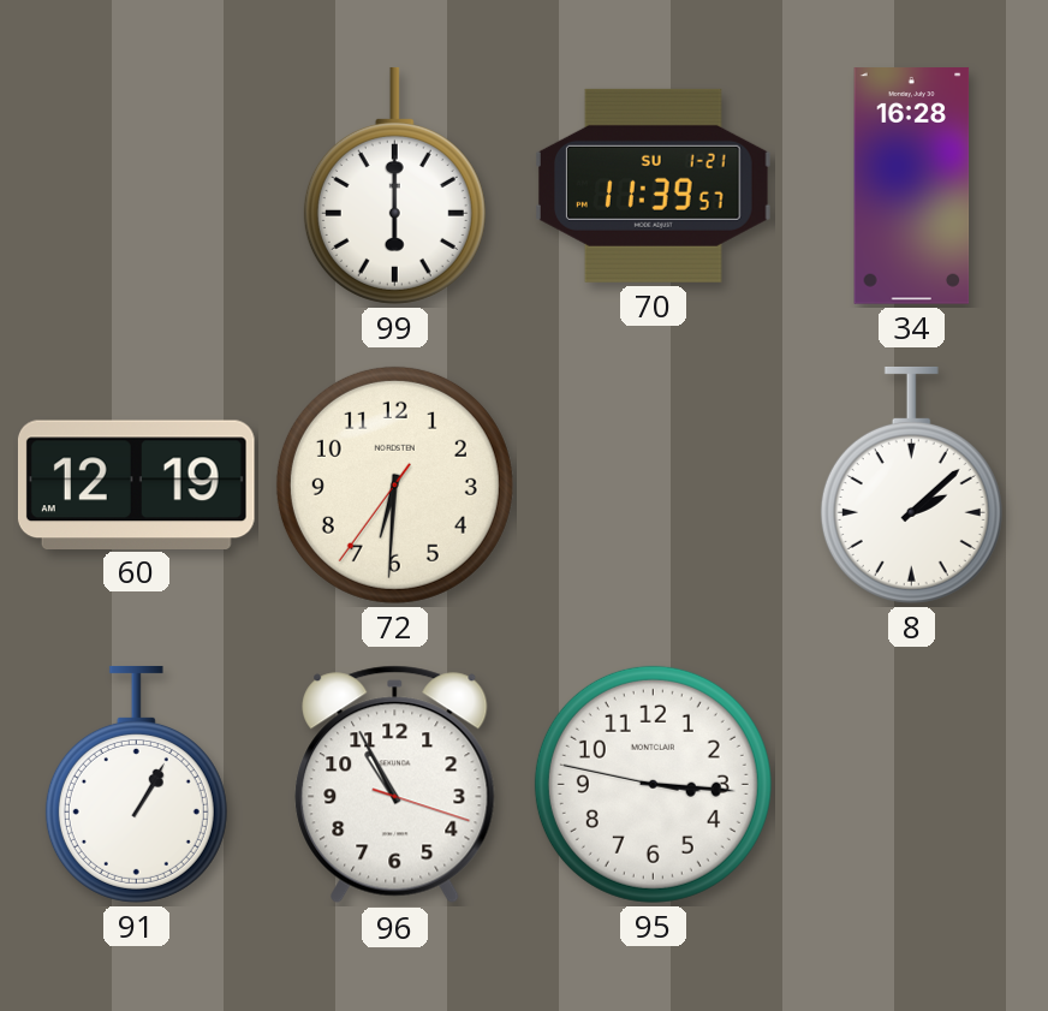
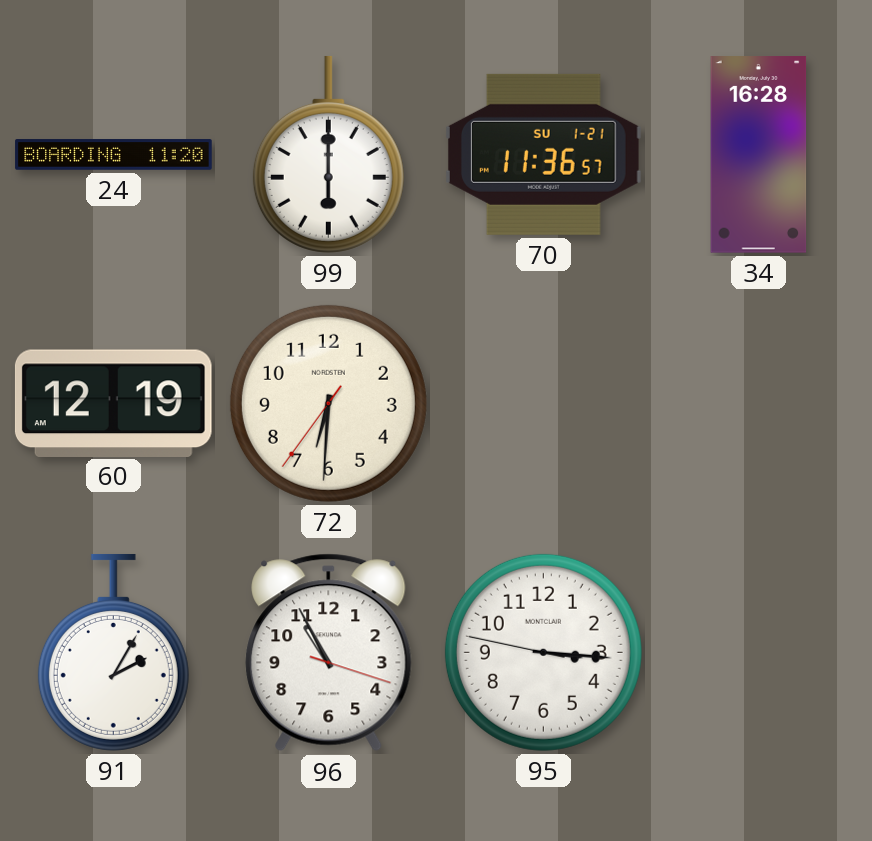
24: none -> 11:20 (114, 155)
70: 11:39 -> 11:36 (543, 154)
8: 2:08 -> none (911, 484)
91: 1:05 -> 2:05 (113, 652)
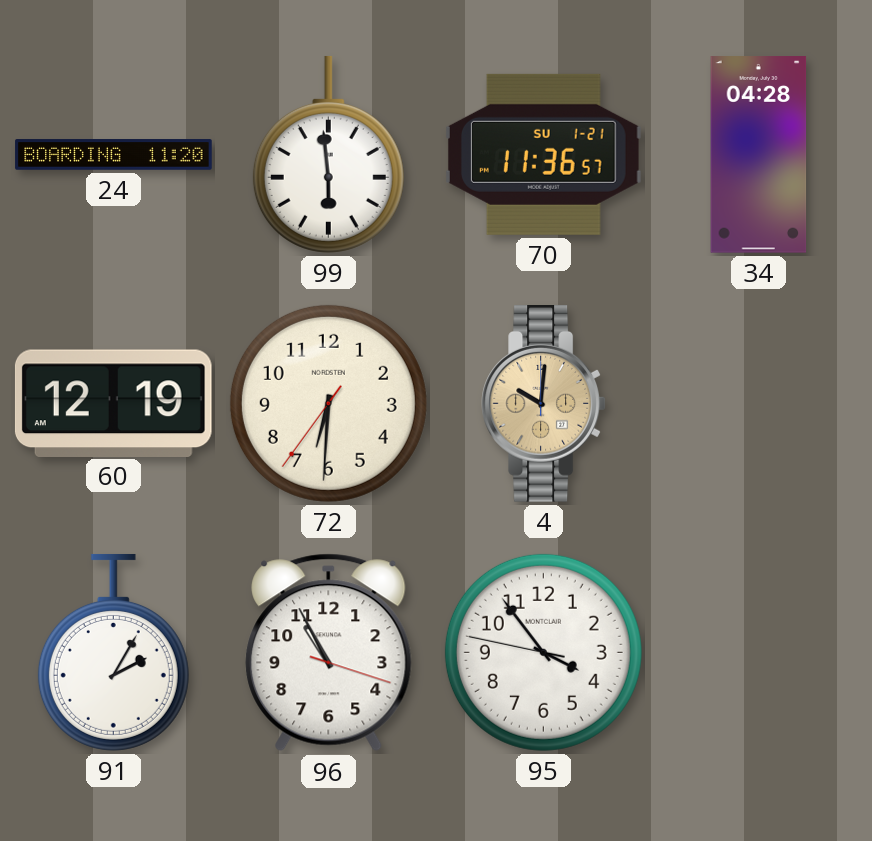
99: 6:00 -> 5:59 (328, 154)
34: 16:28 -> 04:28 (759, 155)
4: none -> 10:01 (543, 404)
95: 3:15 -> 3:53 (543, 652)
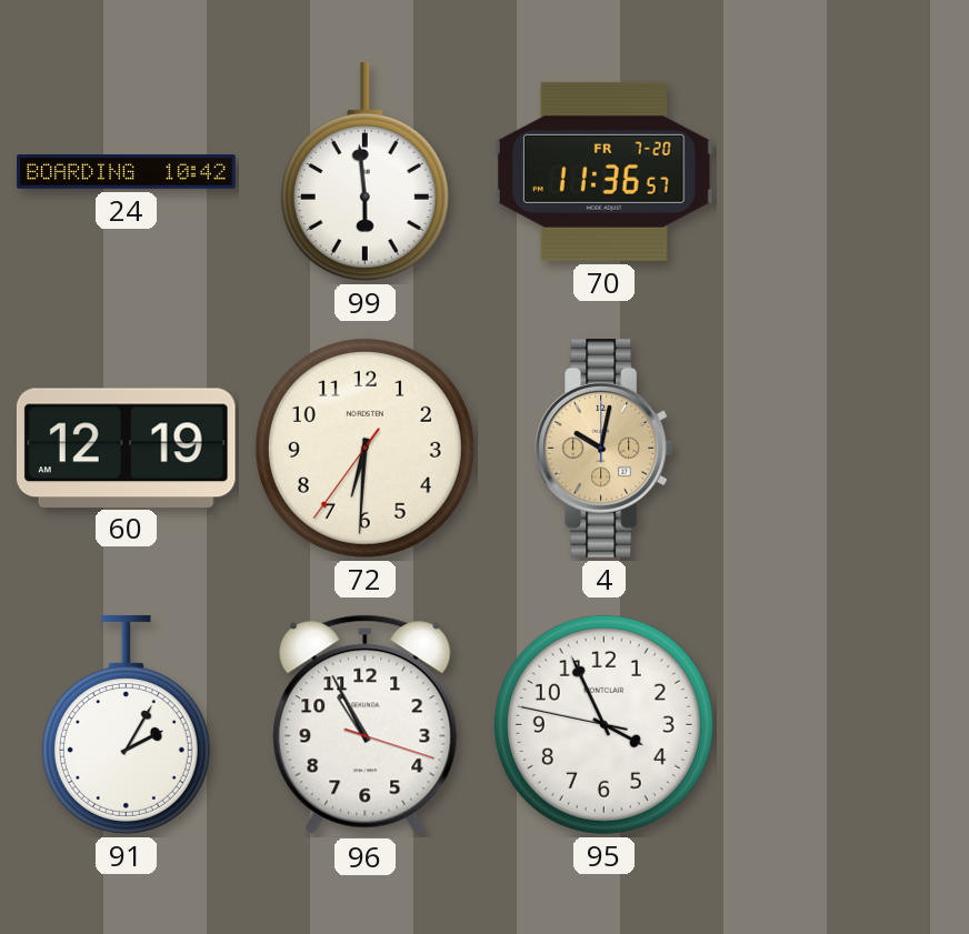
24: 11:20 -> 10:42 (127, 172)
70 date: SU 1-21 -> FR 7-20 (603, 171)
34: 04:28 -> none (759, 155)
4: 10:01 -> 10:02 (603, 449)
95: 3:53 -> 3:55 (603, 724)
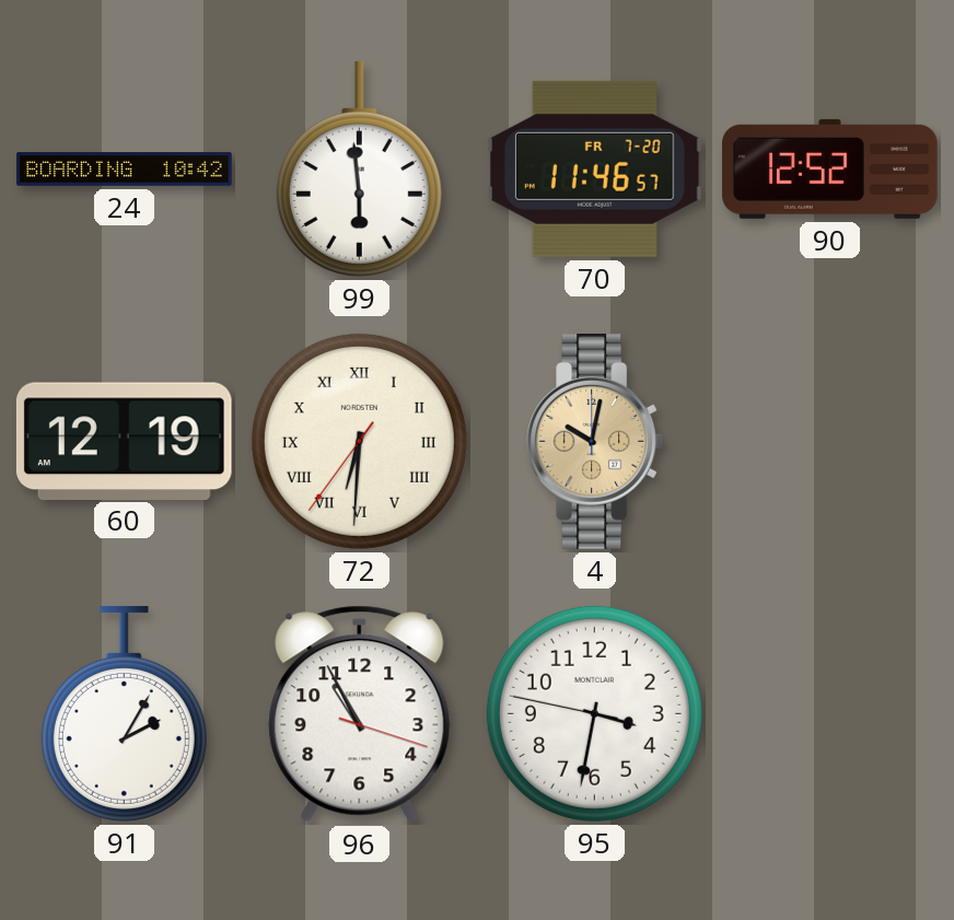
70: 11:36 -> 11:46 (594, 168)
90: none -> 12:52 (830, 168)
72 numerals: Arabic -> Roman (359, 441)
95: 3:55 -> 3:31 (594, 713)
